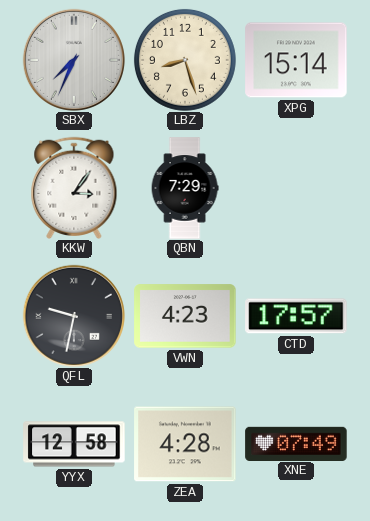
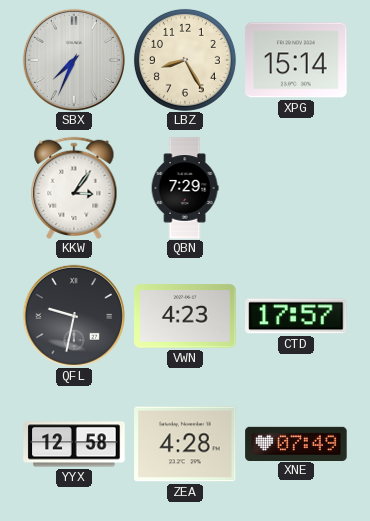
LBZ: 8:27 -> 8:25 (185, 60)
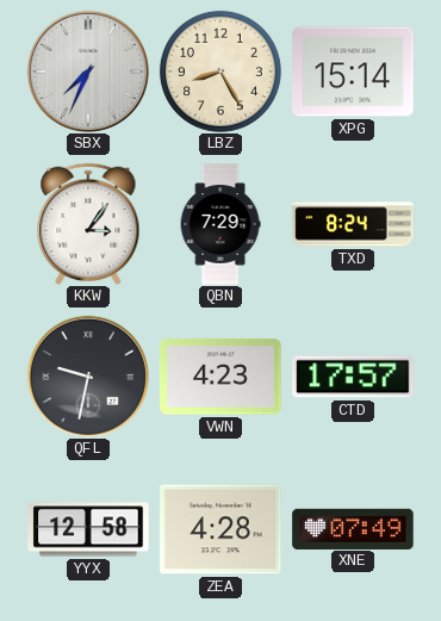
TXD: none -> 8:24 (353, 224)
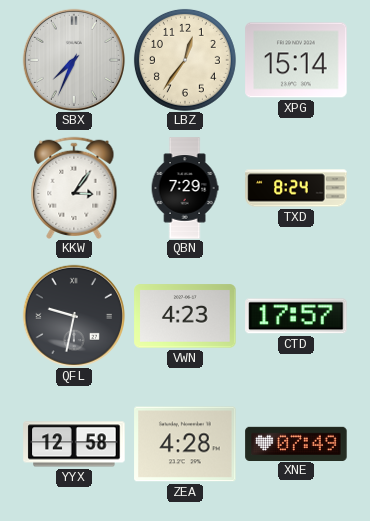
LBZ: 8:25 -> 12:36 (185, 60)
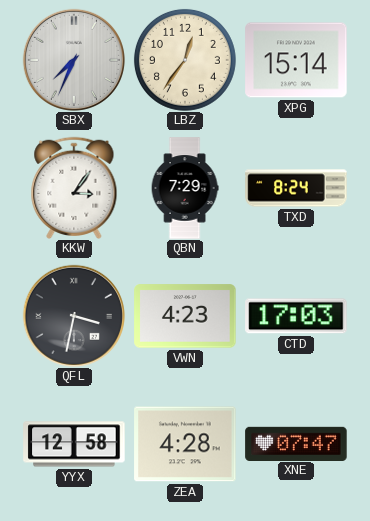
QFL: 9:32 -> 3:32 (74, 316)
CTD: 17:57 -> 17:03 (296, 316)
XNE: 07:49 -> 07:47 (296, 443)
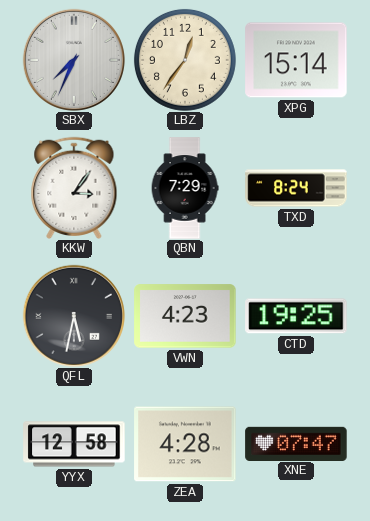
QFL: 3:32 -> 5:32 (74, 316)
CTD: 17:03 -> 19:25 (296, 316)
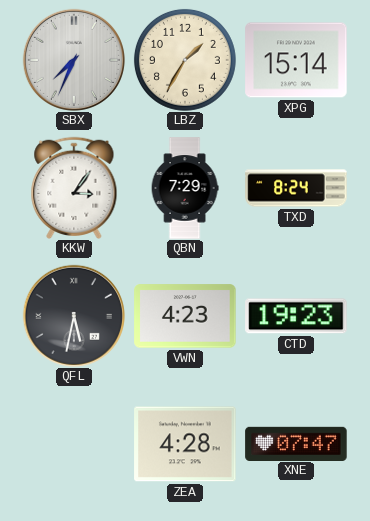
LBZ: 12:36 -> 1:35 (185, 60)
CTD: 19:25 -> 19:23 (296, 316)
YYX: 12:58 -> none (74, 444)
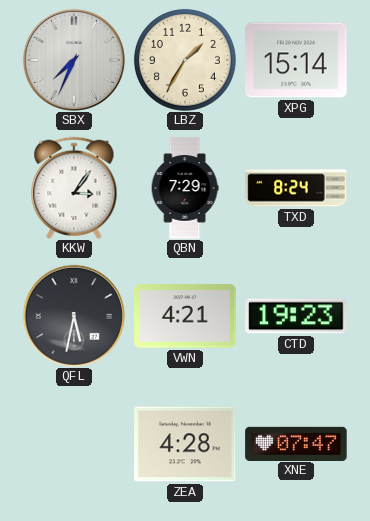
VWN: 4:23 -> 4:21 (185, 316)
